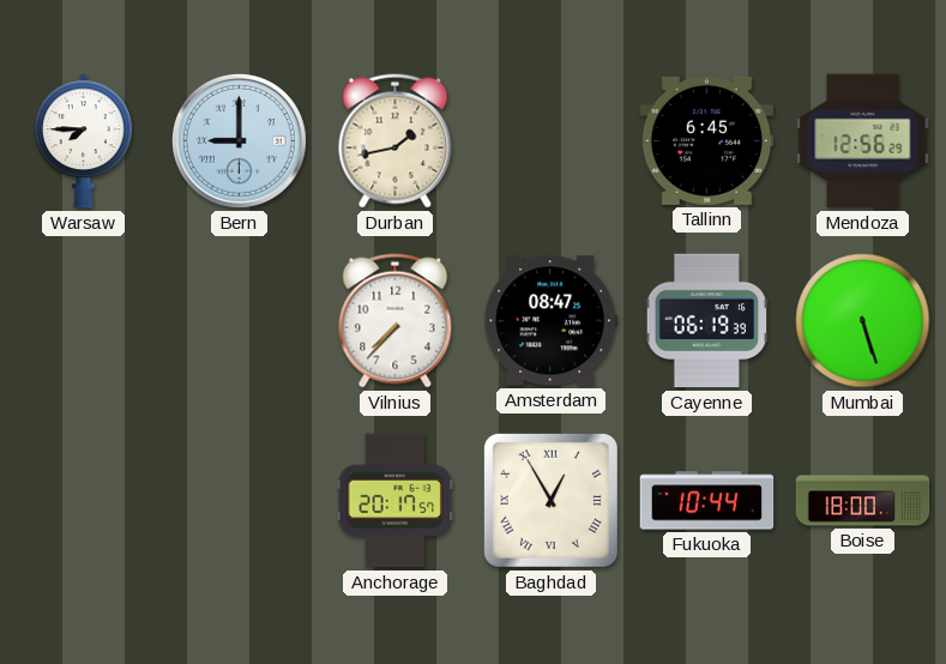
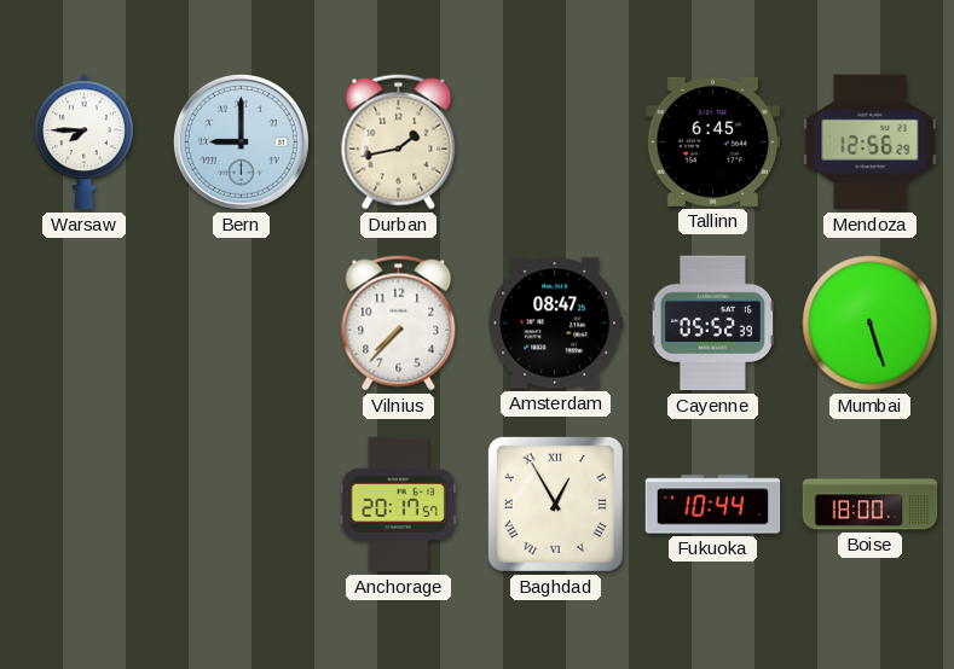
Cayenne: 06:19 -> 05:52 (712, 324)
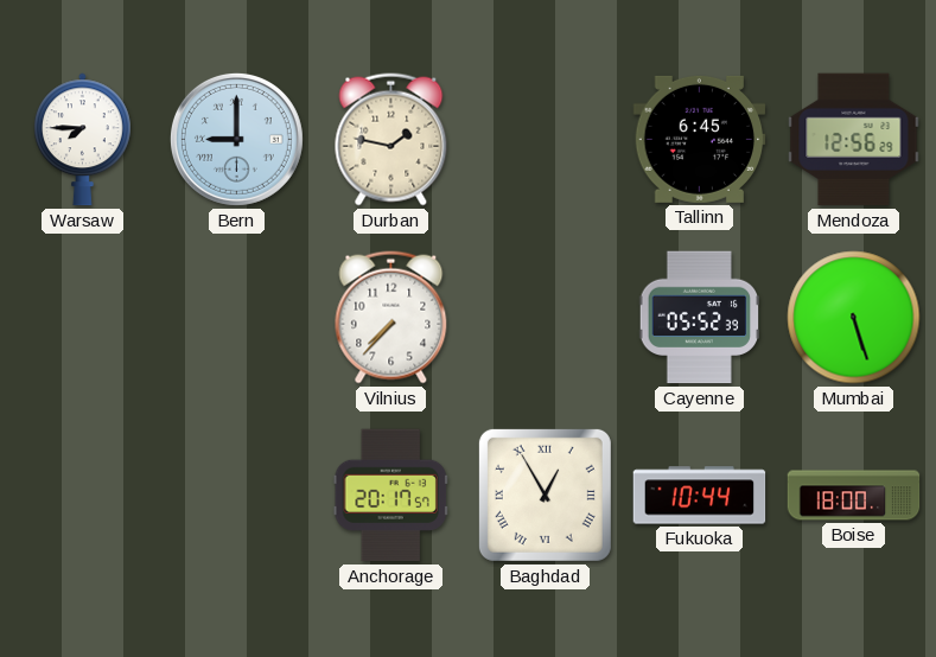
Durban: 1:43 -> 1:47 (391, 140)
Amsterdam: 08:47 -> none (556, 324)
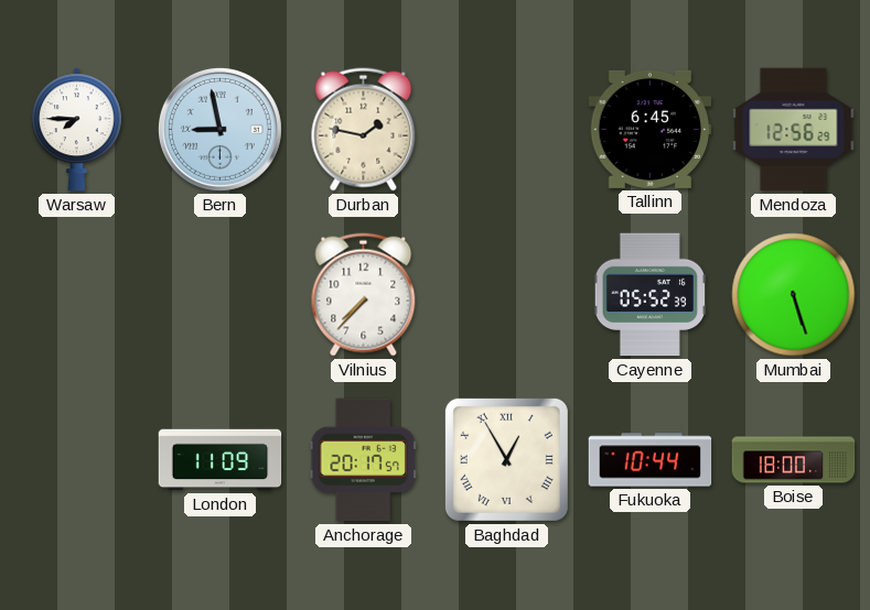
Bern: 9:00 -> 8:58 (219, 129)
London: none -> 11:09 (221, 460)
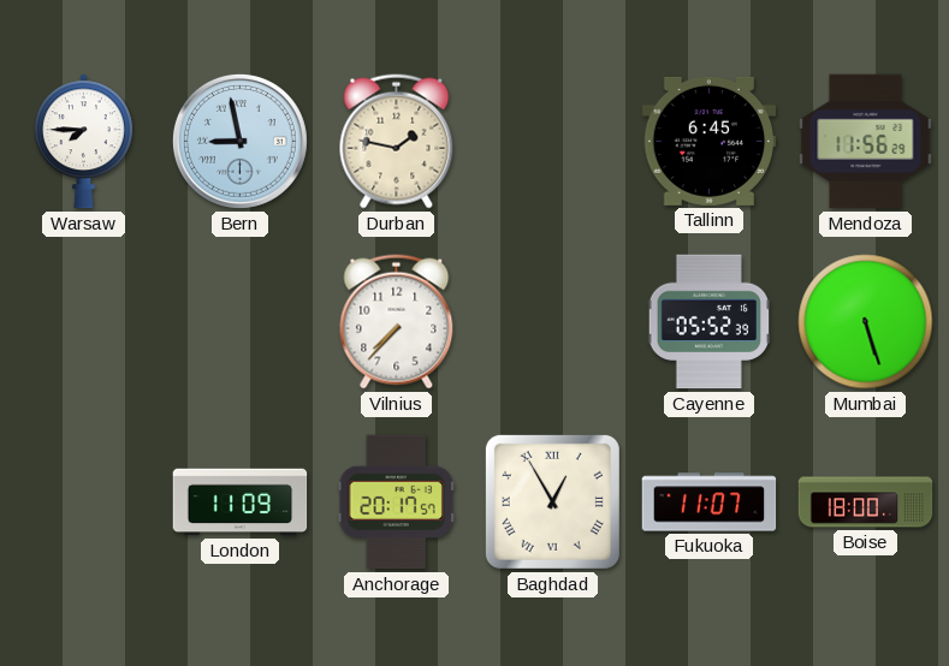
Mendoza: 12:56 -> 11:56 (866, 142)
Fukuoka: 10:44 -> 11:07 (710, 503)
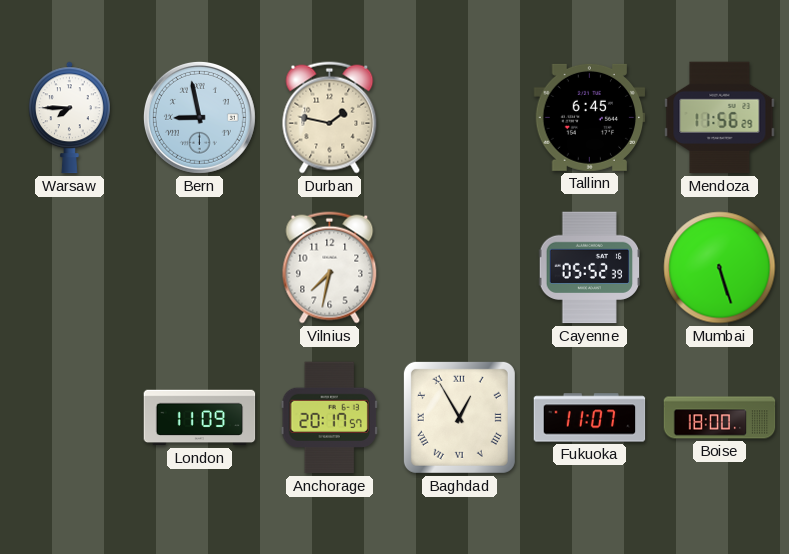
Vilnius: 7:37 -> 7:32 (330, 268)
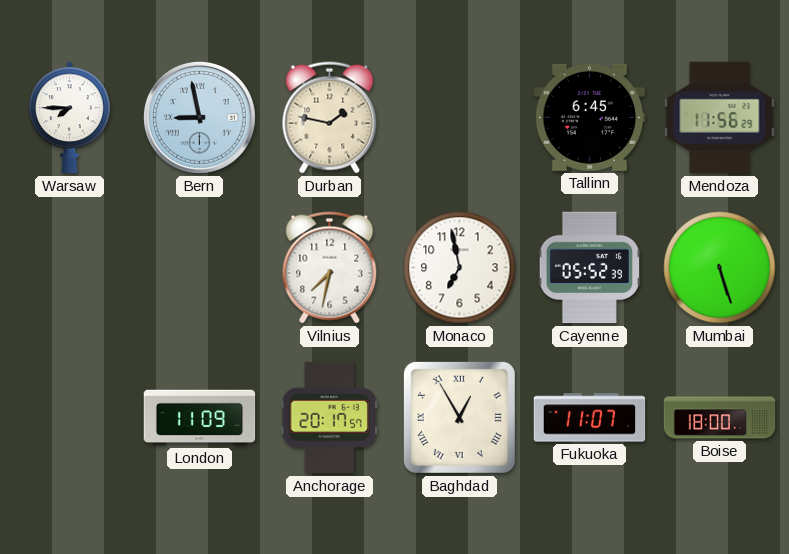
Monaco: none -> 6:58 (460, 268)
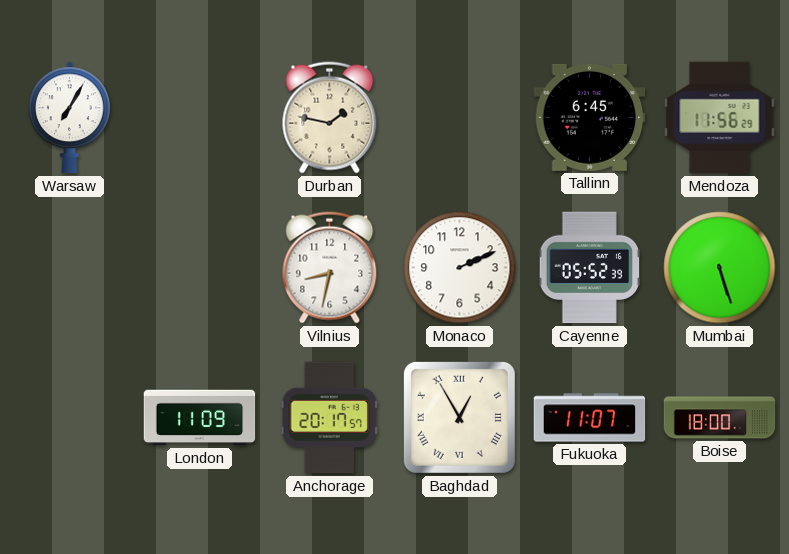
Warsaw: 7:45 -> 7:05 (70, 118)
Bern: 8:58 -> none (199, 117)
Vilnius: 7:32 -> 8:32 (330, 268)
Monaco: 6:58 -> 2:11 (460, 268)
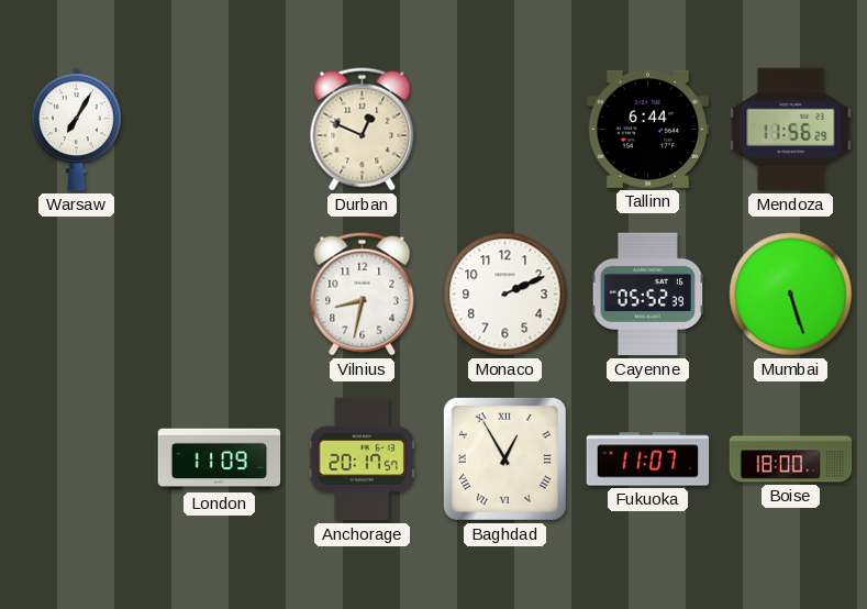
Durban: 1:47 -> 12:49 (363, 130)
Tallinn: 6:45 -> 6:44 (648, 129)
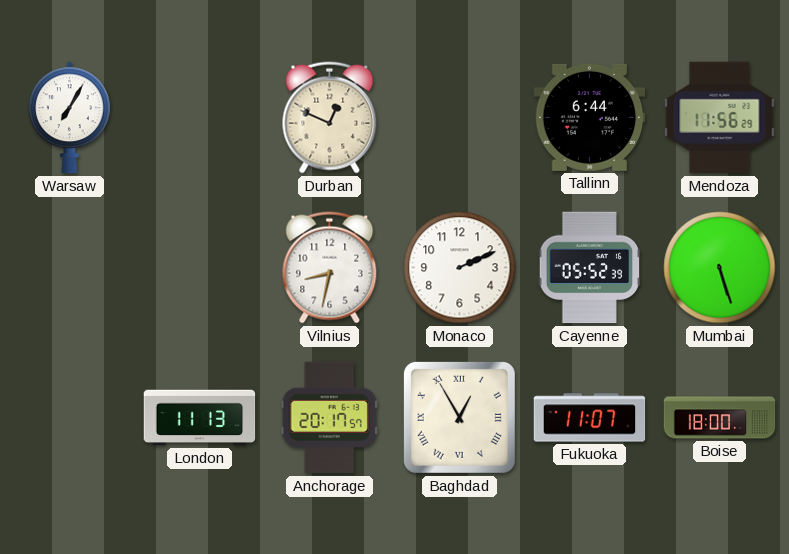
London: 11:09 -> 11:13 (200, 418)
